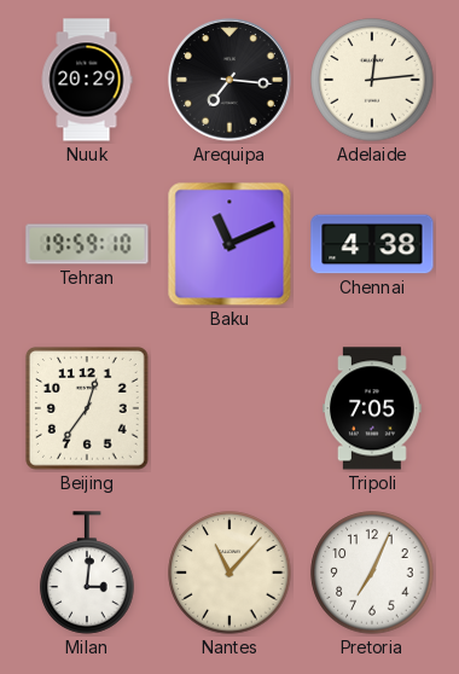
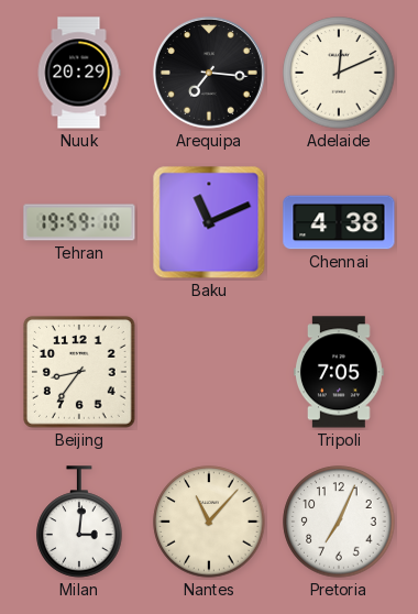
Adelaide: 12:14 -> 12:11 (339, 73)
Beijing: 12:36 -> 8:36 (79, 372)
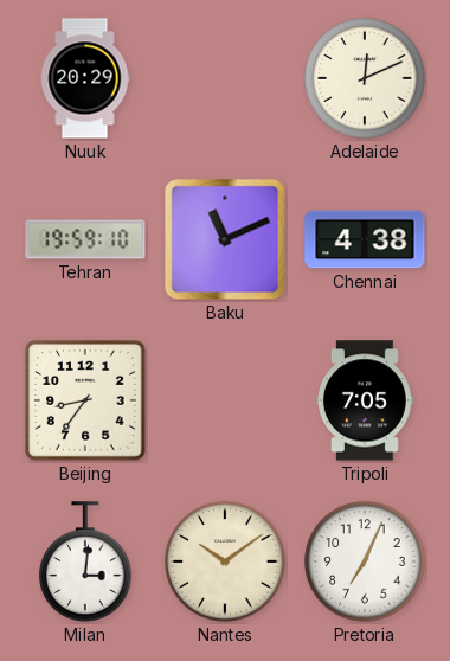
Arequipa: 7:16 -> none (209, 73)
Nantes: 11:07 -> 10:09 (225, 561)
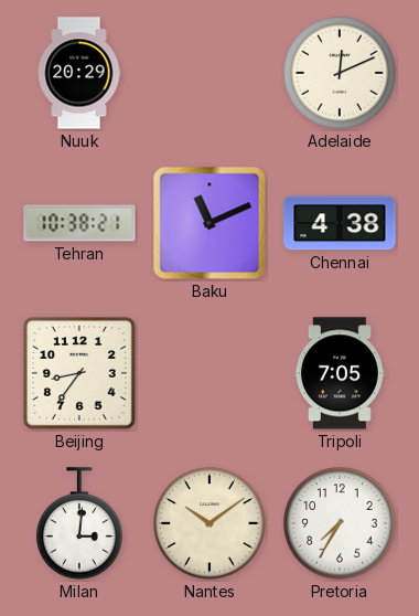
Tehran: 19:59 -> 10:38 (79, 223)
Pretoria: 7:04 -> 7:35 (340, 523)
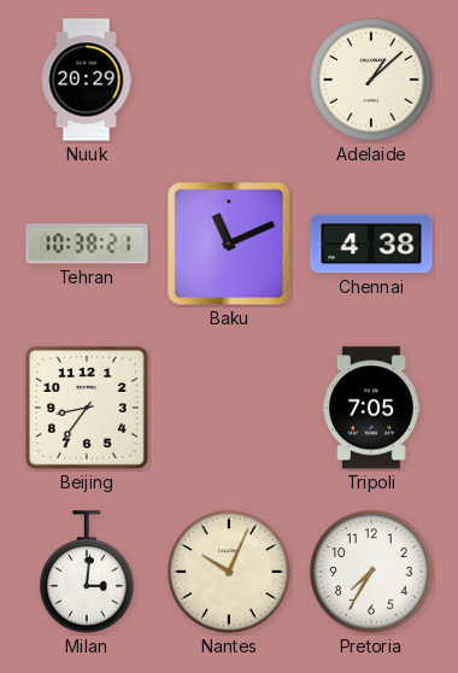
Adelaide: 12:11 -> 1:08 (371, 80)
Nantes: 10:09 -> 10:04 (229, 572)
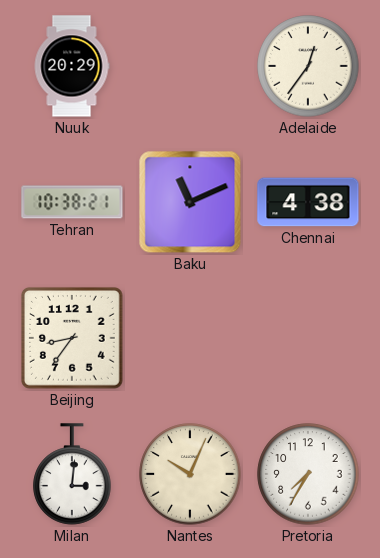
Adelaide: 1:08 -> 12:36 (308, 66)
Tripoli: 7:05 -> none (372, 408)
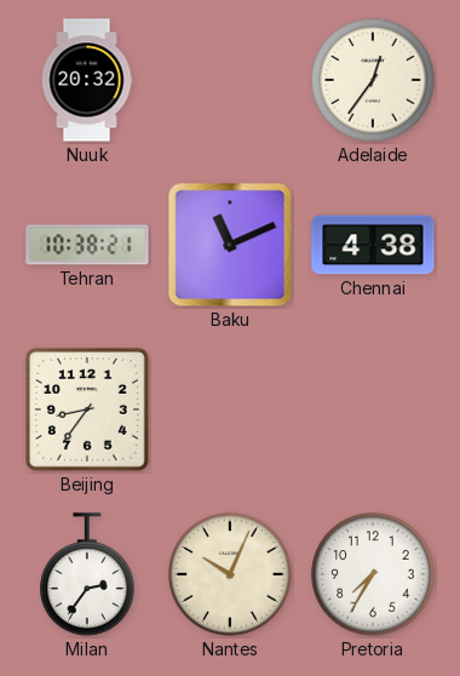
Nuuk: 20:29 -> 20:32 (87, 80)
Milan: 3:01 -> 2:36 (87, 574)
